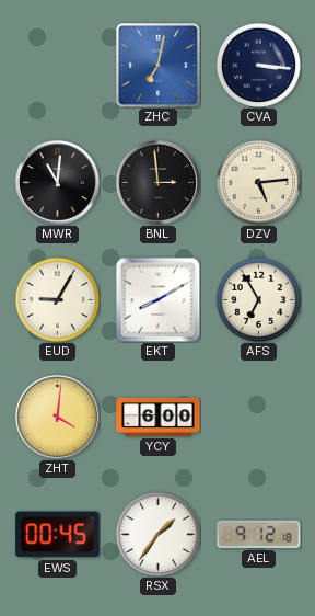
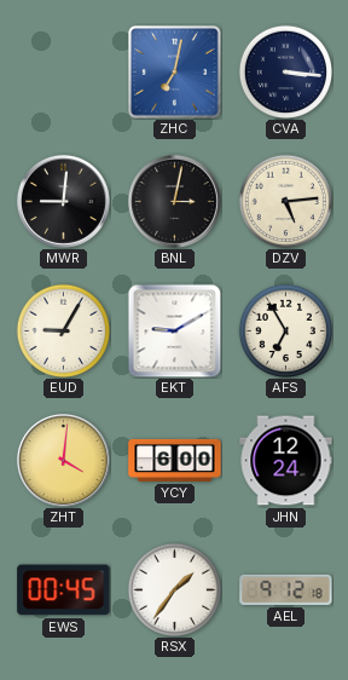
MWR: 11:01 -> 9:01 (63, 201)
BNL: 2:59 -> 3:02 (174, 201)
EKT: 8:10 -> 9:10 (174, 330)
JHN: none -> 12:24 (286, 461)
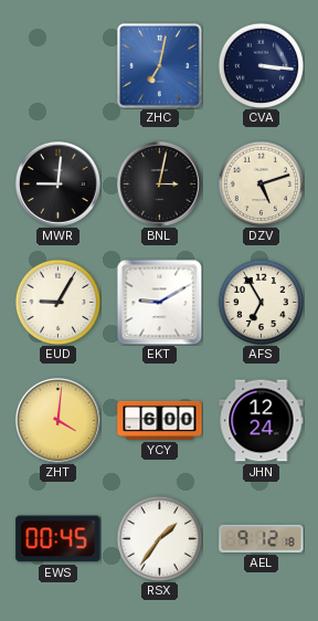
DZV: 5:14 -> 5:12 (261, 183)
